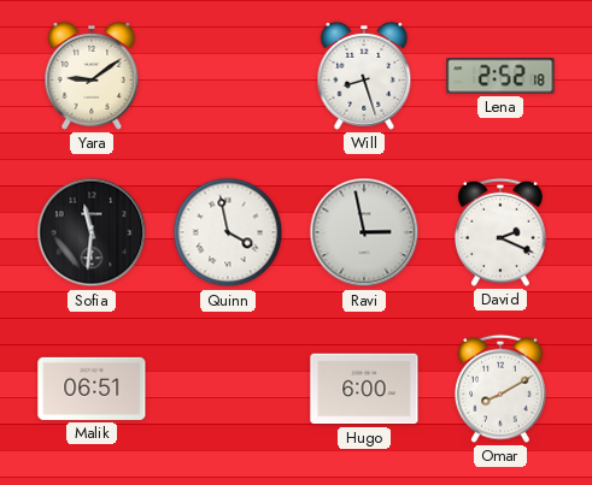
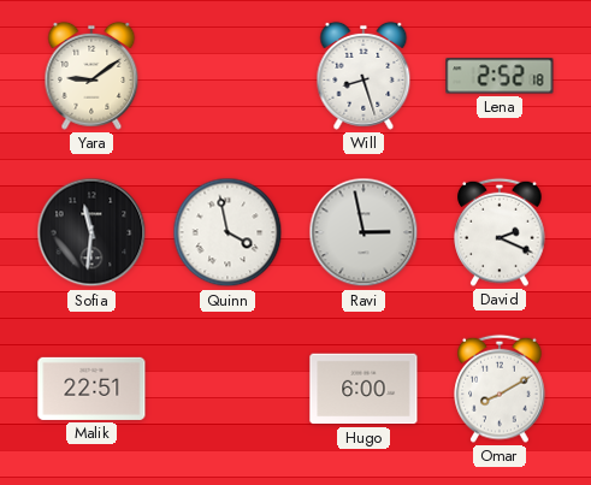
Malik: 06:51 -> 22:51 (91, 389)
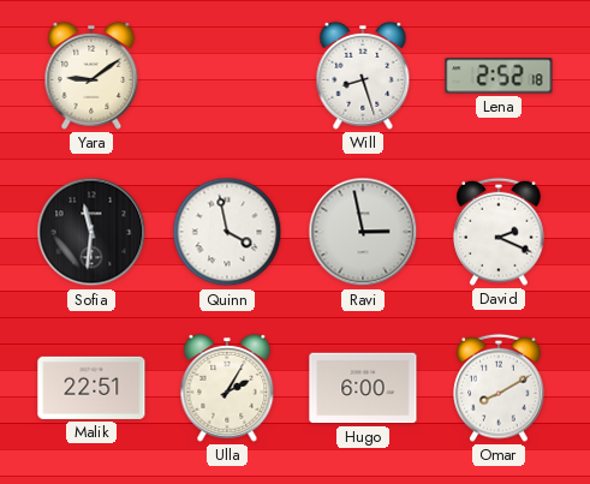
Ulla: none -> 2:05 (227, 388)
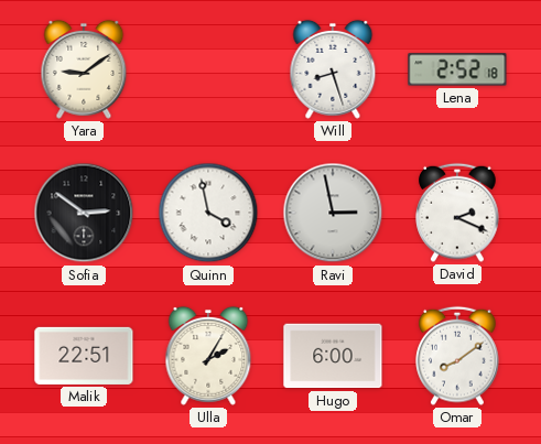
Sofia: 11:31 -> 2:51 (84, 213)
Omar: 8:10 -> 8:09 (457, 356)
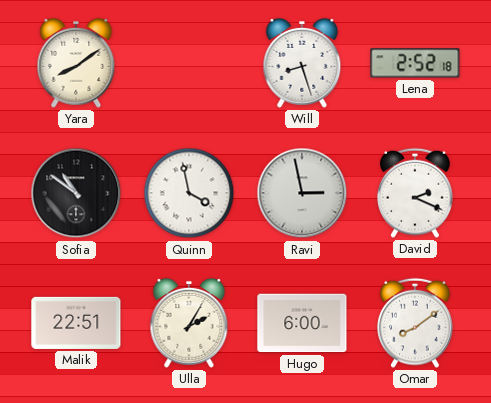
Yara: 9:09 -> 8:09 (76, 63)
Sofia: 2:51 -> 10:51 (76, 193)
